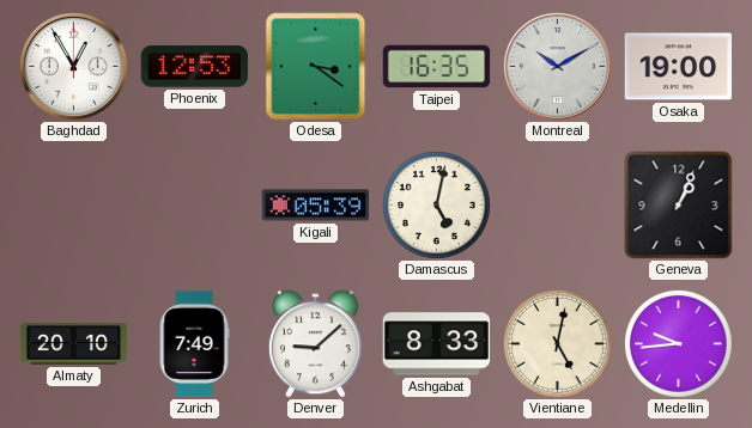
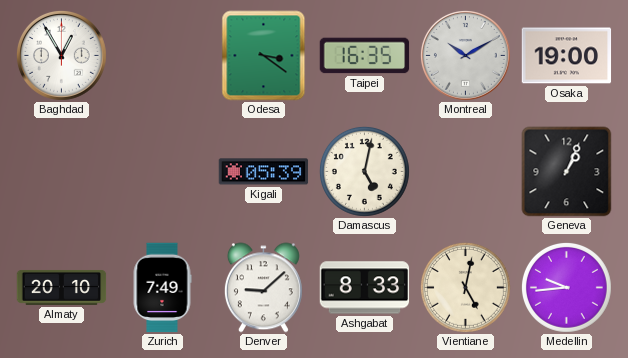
Phoenix: 12:53 -> none (195, 67)
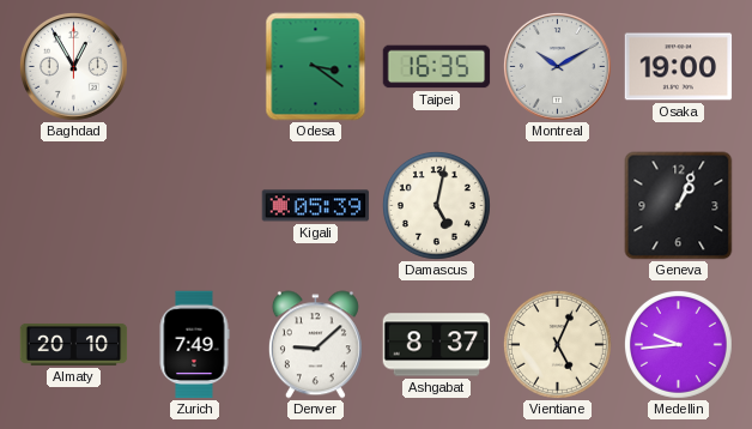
Ashgabat: 8:33 -> 8:37 (437, 345)
Vientiane: 5:02 -> 5:04 (557, 344)
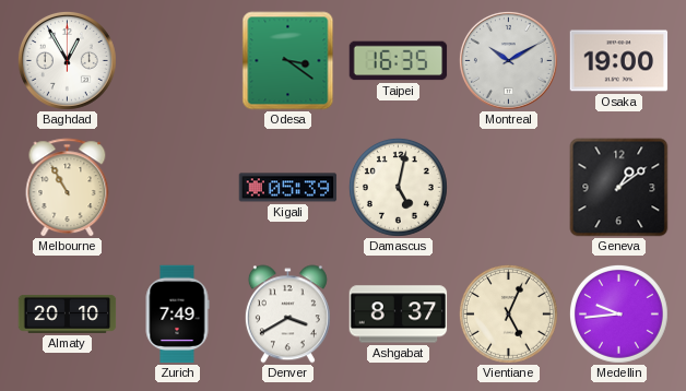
Melbourne: none -> 10:55 (68, 188)
Geneva: 1:04 -> 1:09 (619, 188)
Denver: 9:08 -> 3:40 (287, 315)
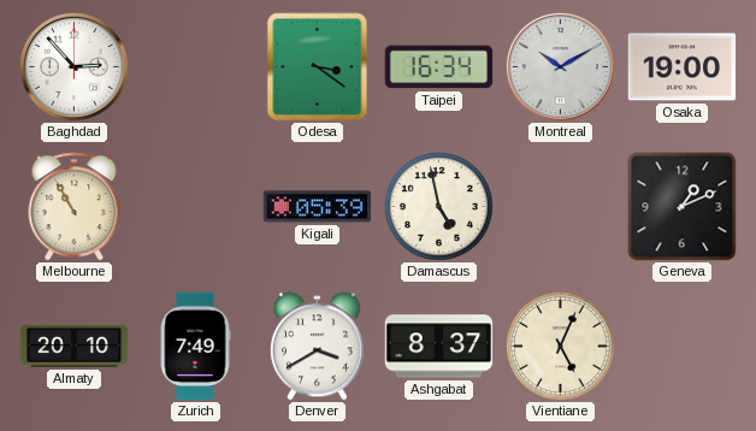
Baghdad: 12:55 -> 2:53 (73, 66)
Taipei: 16:35 -> 16:34 (439, 67)
Damascus: 5:02 -> 4:58 (438, 206)
Geneva: 1:09 -> 1:11 (683, 207)
Medellin: 9:44 -> none (618, 313)
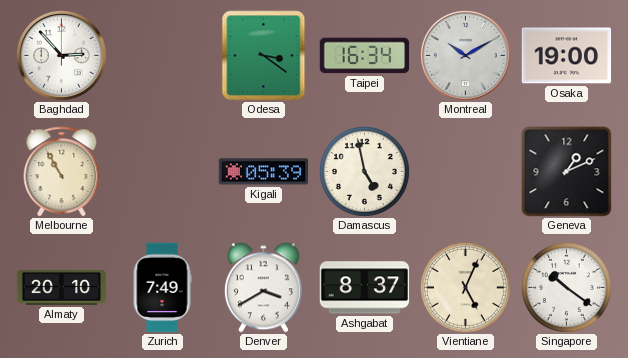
Singapore: none -> 10:21 (566, 287)
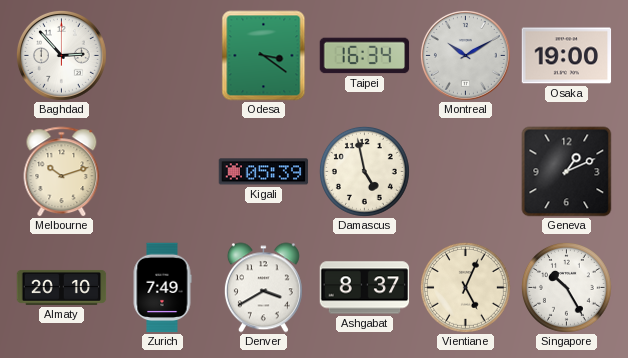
Melbourne: 10:55 -> 10:12 (62, 172)
Singapore: 10:21 -> 10:25 (566, 287)
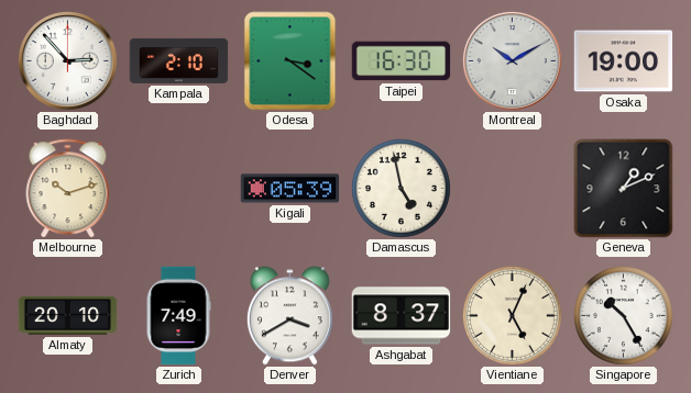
Kampala: none -> 2:10 (179, 60)
Taipei: 16:34 -> 16:30 (402, 61)
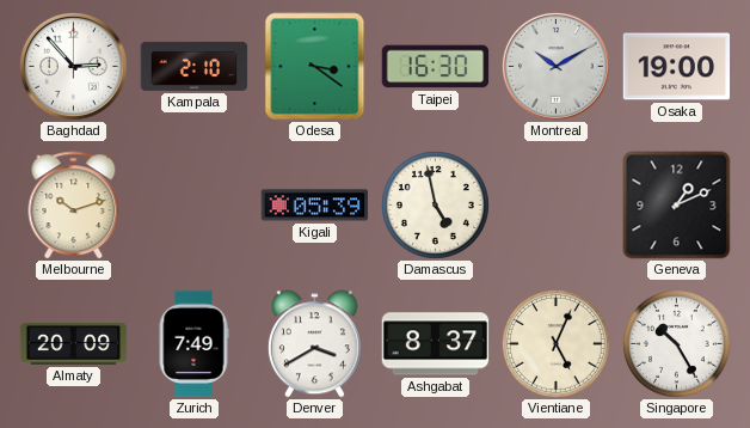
Almaty: 20:10 -> 20:09 (74, 343)
